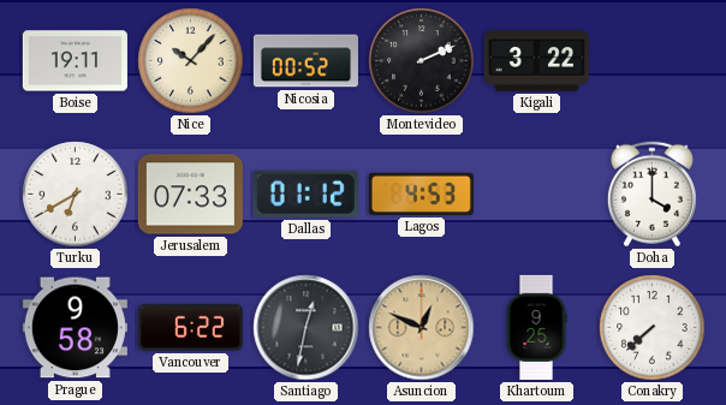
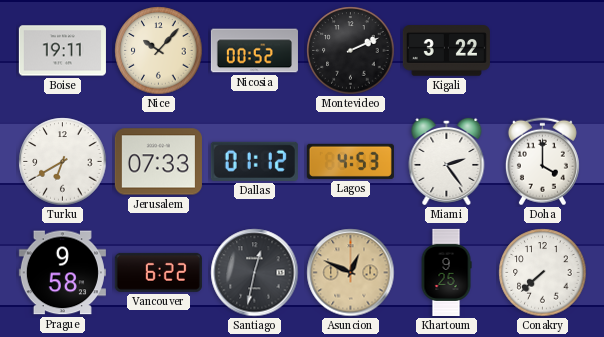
Miami: none -> 2:24 (447, 161)
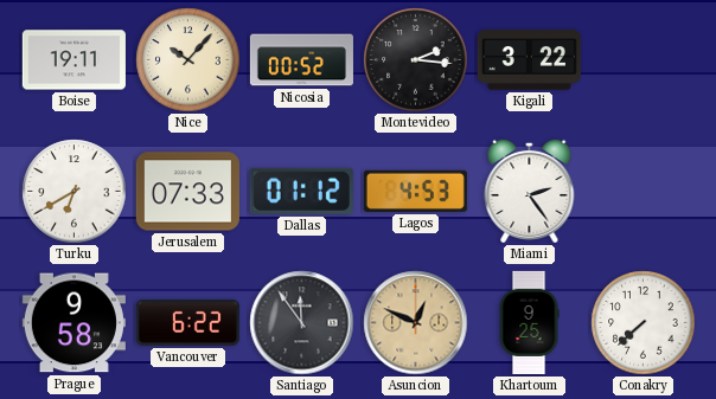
Montevideo: 2:11 -> 2:16 (416, 60)
Doha: 4:00 -> none (542, 162)
Santiago: 12:32 -> 11:54 (302, 323)
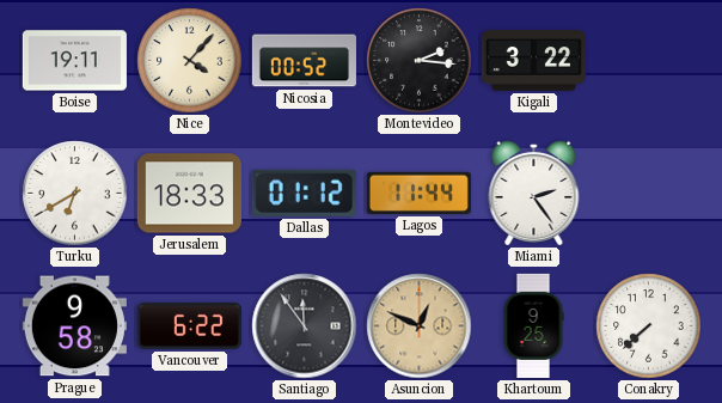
Nice: 10:07 -> 4:07 (190, 61)
Jerusalem: 07:33 -> 18:33 (189, 194)
Lagos: 4:53 -> 11:44 (418, 193)
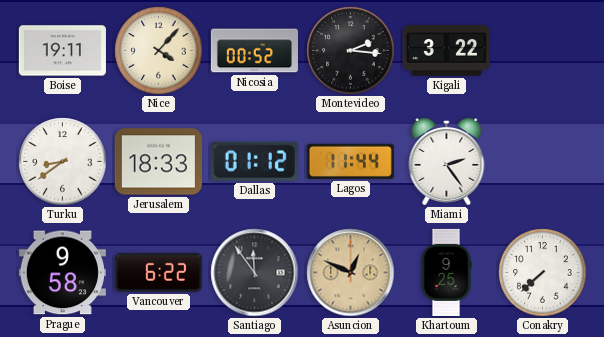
Turku: 6:40 -> 8:39 (63, 162)
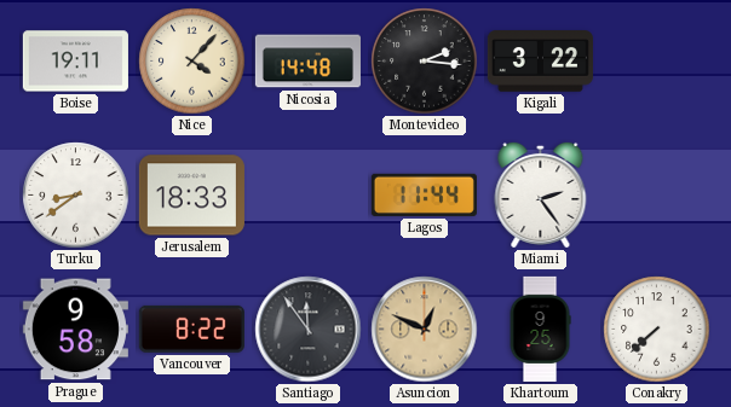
Nicosia: 00:52 -> 14:48 (307, 62)
Dallas: 01:12 -> none (254, 161)
Vancouver: 6:22 -> 8:22 (191, 328)
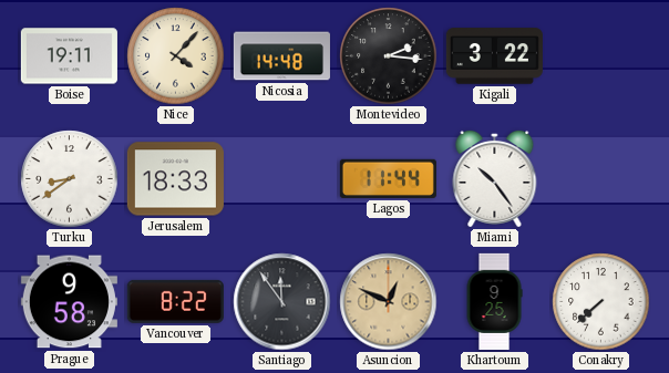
Miami: 2:24 -> 10:24 (495, 178)
